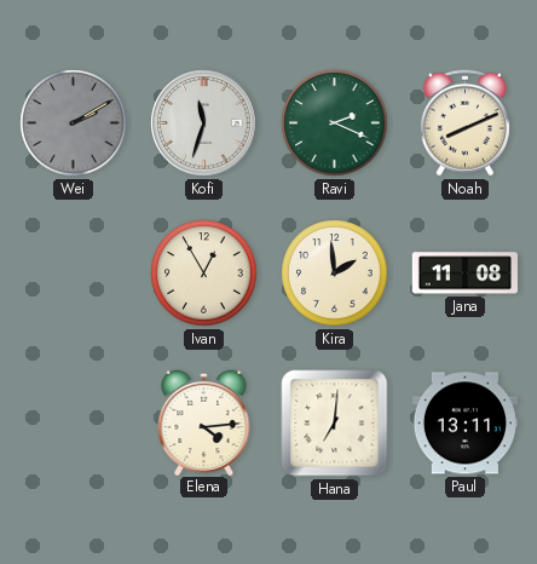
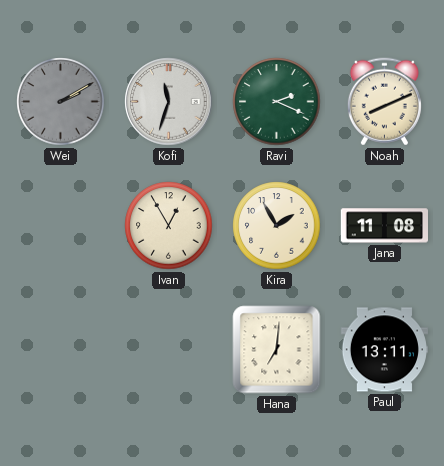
Kira: 1:59 -> 1:55 (277, 226)
Elena: 4:14 -> none (204, 421)
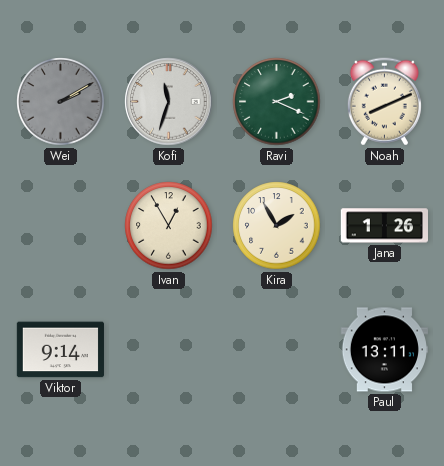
Jana: 11:08 -> 1:26 (384, 226)
Viktor: none -> 9:14 (60, 350)
Hana: 7:01 -> none (277, 350)
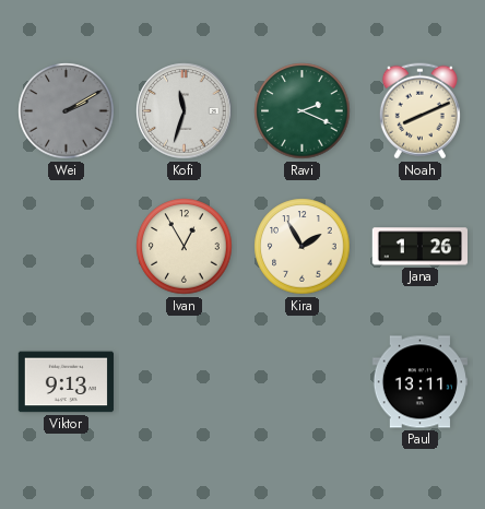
Viktor: 9:14 -> 9:13 (66, 382)
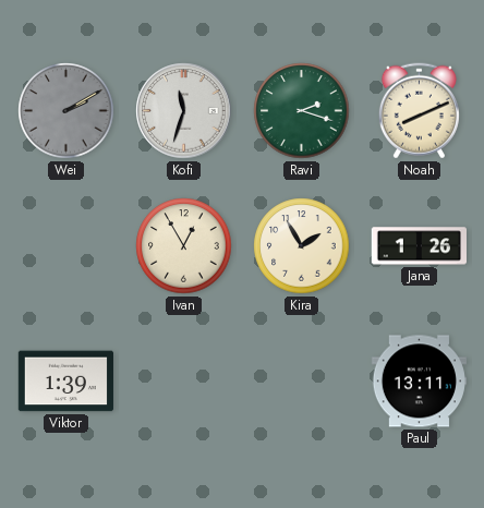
Ravi: 2:19 -> 2:18 (302, 111)
Viktor: 9:13 -> 1:39 (65, 382)
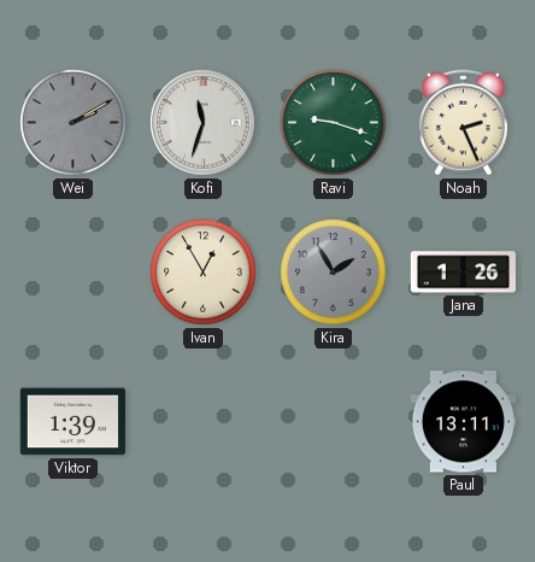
Ravi: 2:18 -> 9:18 (334, 123)
Noah: 8:11 -> 2:26 (463, 123)
Kira dial: cream -> grey (334, 273)
